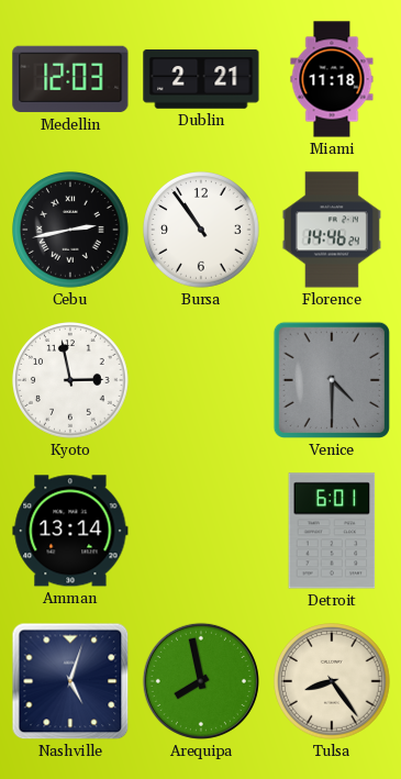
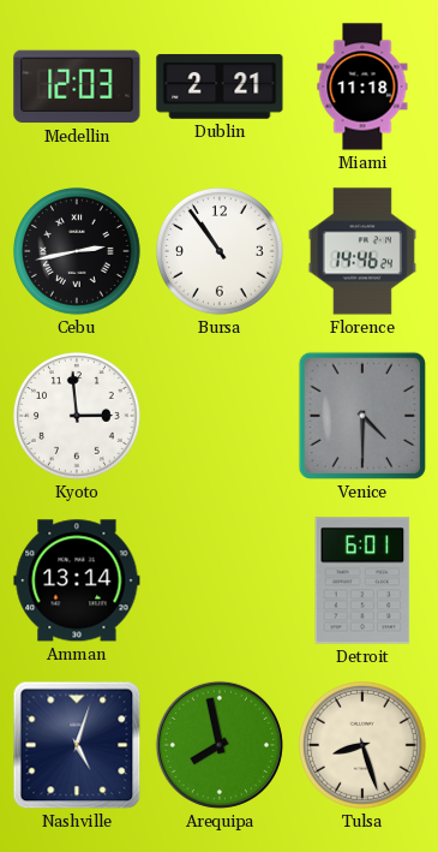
Kyoto: 2:58 -> 2:59 (78, 417)
Tulsa: 8:24 -> 8:27 (364, 746)
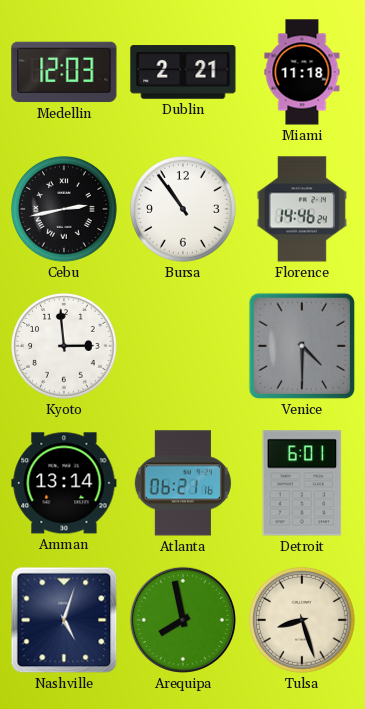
Atlanta: none -> 06:21 (183, 483)
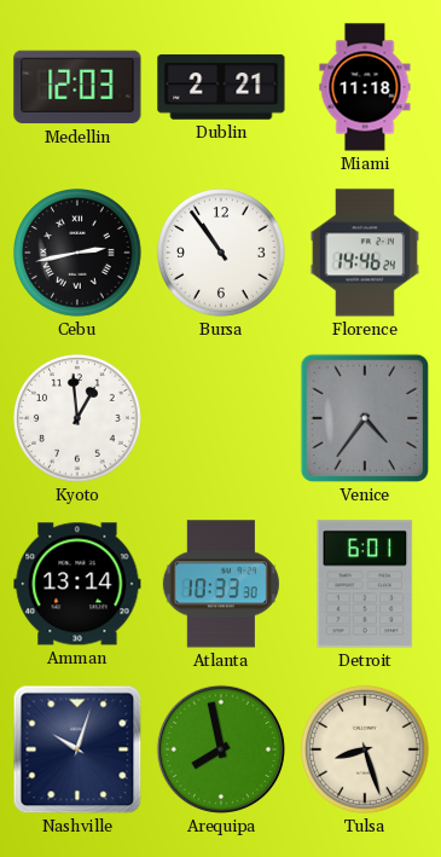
Kyoto: 2:59 -> 12:59 (79, 419)
Venice: 4:30 -> 4:36 (365, 418)
Atlanta: 06:21 -> 10:33 (221, 584)
Nashville: 5:03 -> 10:03 (77, 749)
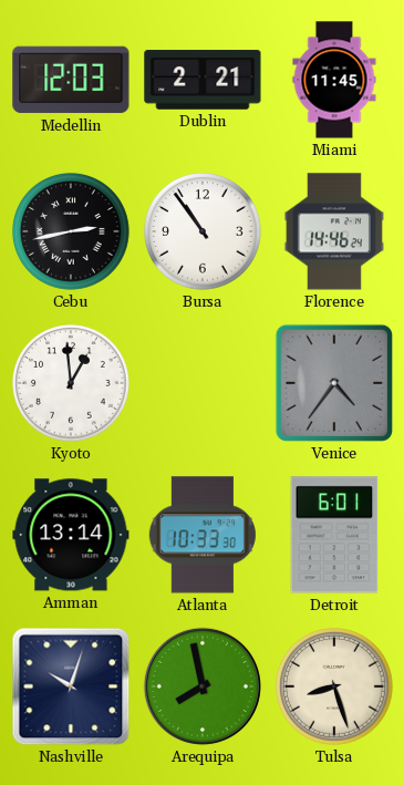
Miami: 11:18 -> 11:45 (334, 80)
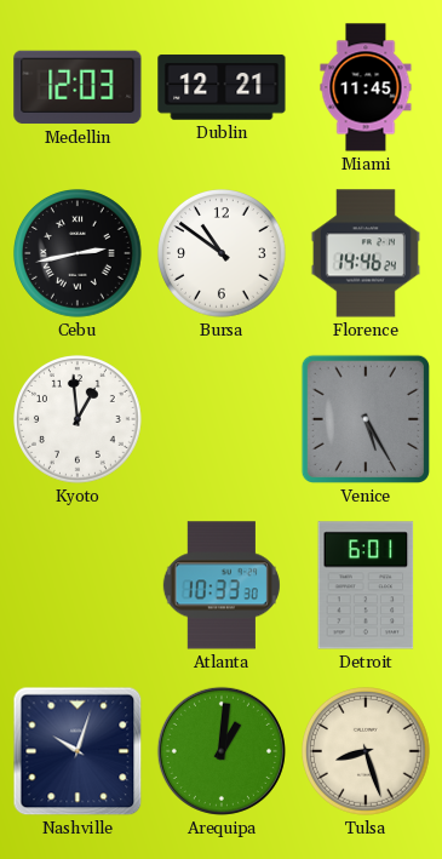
Dublin: 2:21 -> 12:21 (222, 87)
Bursa: 10:54 -> 10:51 (223, 254)
Venice: 4:36 -> 5:25 (366, 419)
Amman: 13:14 -> none (71, 535)
Arequipa: 7:58 -> 1:01 (222, 751)
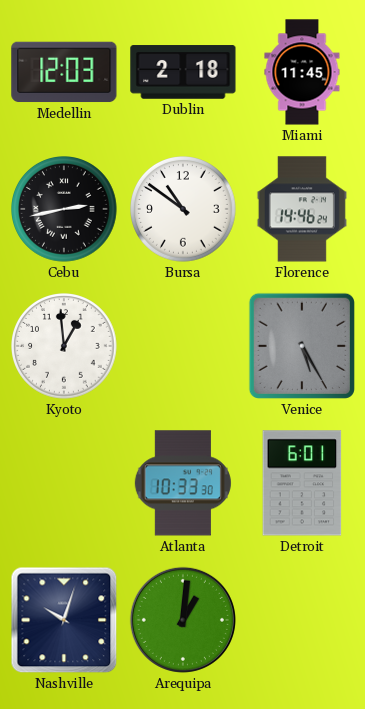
Dublin: 12:21 -> 2:18 (183, 72)
Tulsa: 8:27 -> none (367, 752)
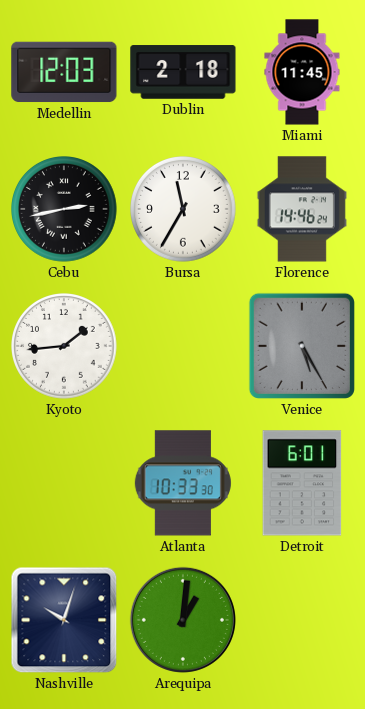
Bursa: 10:51 -> 11:35 (184, 210)
Kyoto: 12:59 -> 1:44 (65, 347)
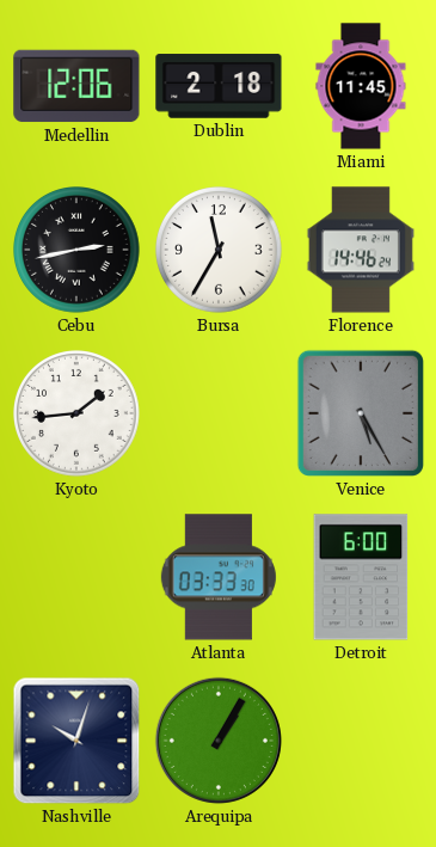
Medellin: 12:03 -> 12:06 (76, 86)
Atlanta: 10:33 -> 03:33 (219, 577)
Detroit: 6:01 -> 6:00 (361, 577)
Arequipa: 1:01 -> 1:05 (219, 741)
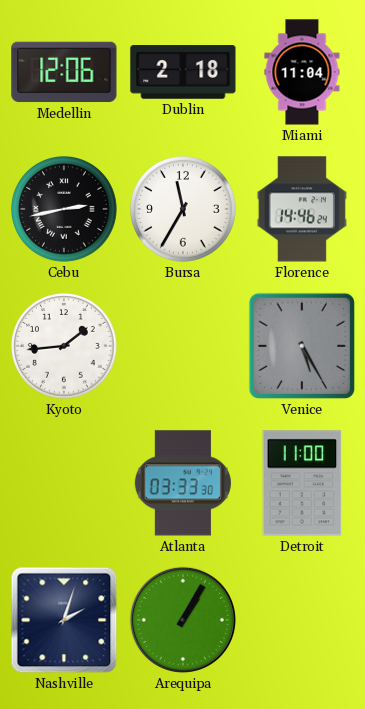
Miami: 11:45 -> 11:04 (302, 72)
Detroit: 6:00 -> 11:00 (302, 483)
Nashville: 10:03 -> 2:03 (64, 620)
